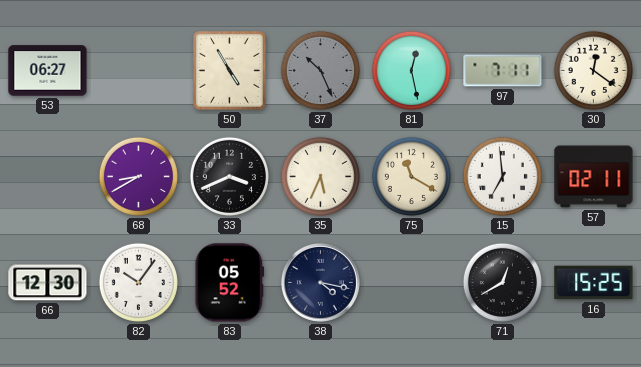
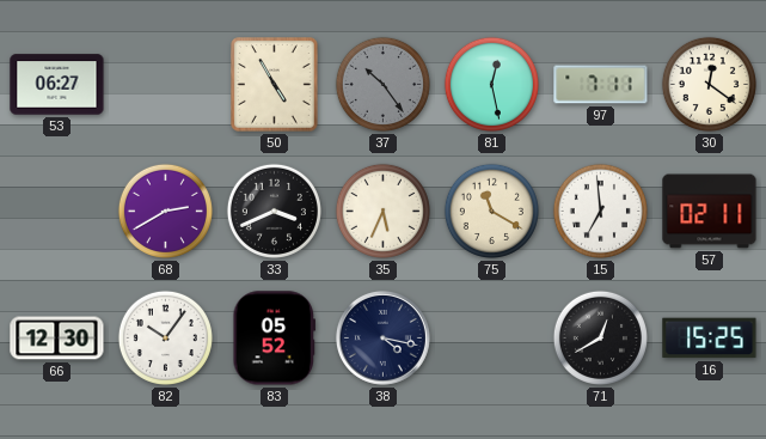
37: 10:26 -> 10:24 (382, 84)
68: 8:40 -> 2:40 (165, 211)
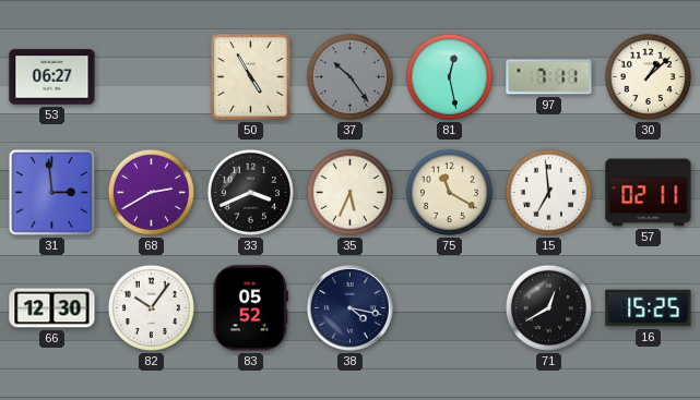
30: 12:21 -> 1:08 (648, 76)
31: none -> 2:59 (51, 192)
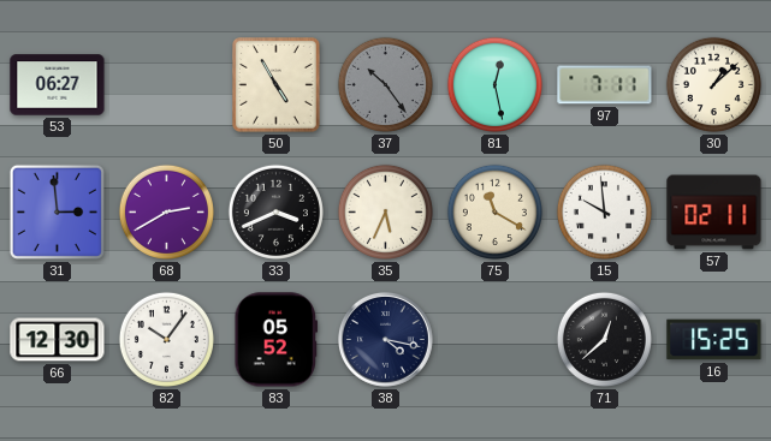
15: 6:59 -> 9:59 (604, 211)
71: 12:40 -> 12:38 (604, 339)
